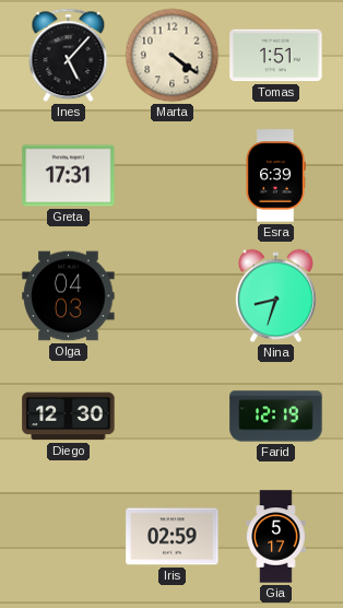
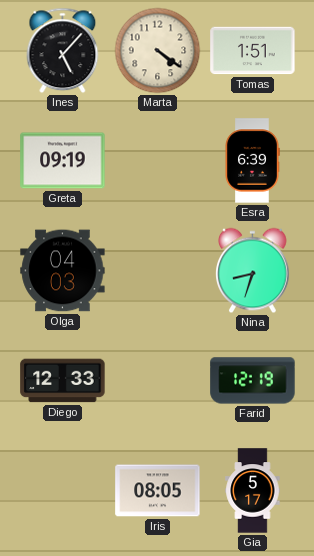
Greta: 17:31 -> 09:19 (63, 161)
Diego: 12:30 -> 12:33 (63, 381)
Iris: 02:59 -> 08:05 (158, 491)
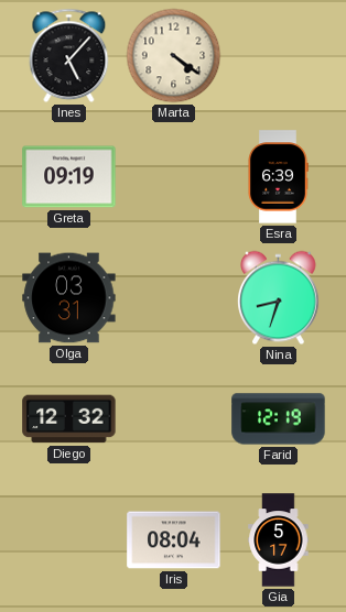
Tomas: 1:51 -> none (253, 51)
Olga: 04:03 -> 03:31 (69, 298)
Diego: 12:33 -> 12:32 (69, 419)
Iris: 08:05 -> 08:04 (174, 540)
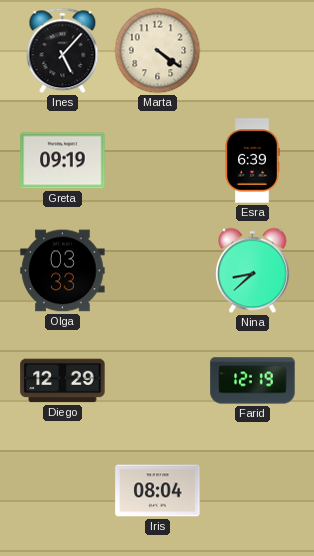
Olga: 03:31 -> 03:33 (63, 271)
Nina: 8:33 -> 8:38 (253, 271)
Diego: 12:32 -> 12:29 (63, 381)
Gia: 5:17 -> none (279, 540)
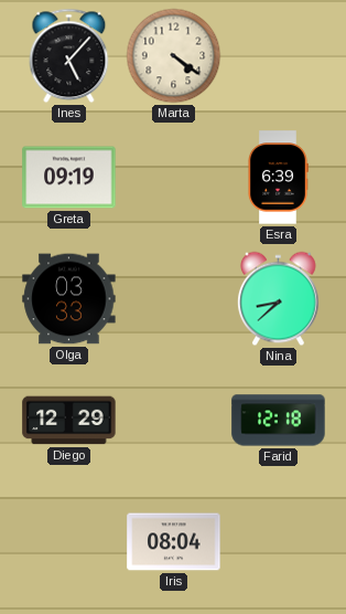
Farid: 12:19 -> 12:18 (279, 421)
